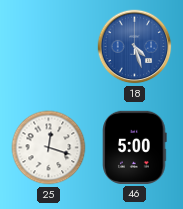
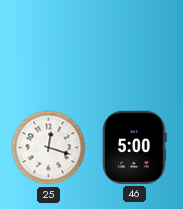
18: 4:27 -> none (135, 47)
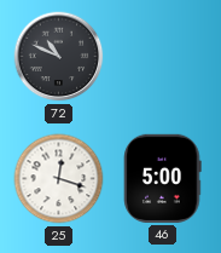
72: none -> 10:49 (59, 57)
